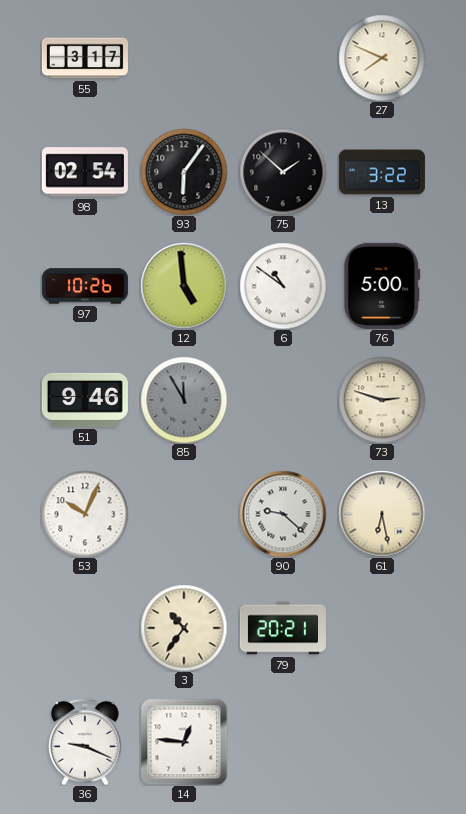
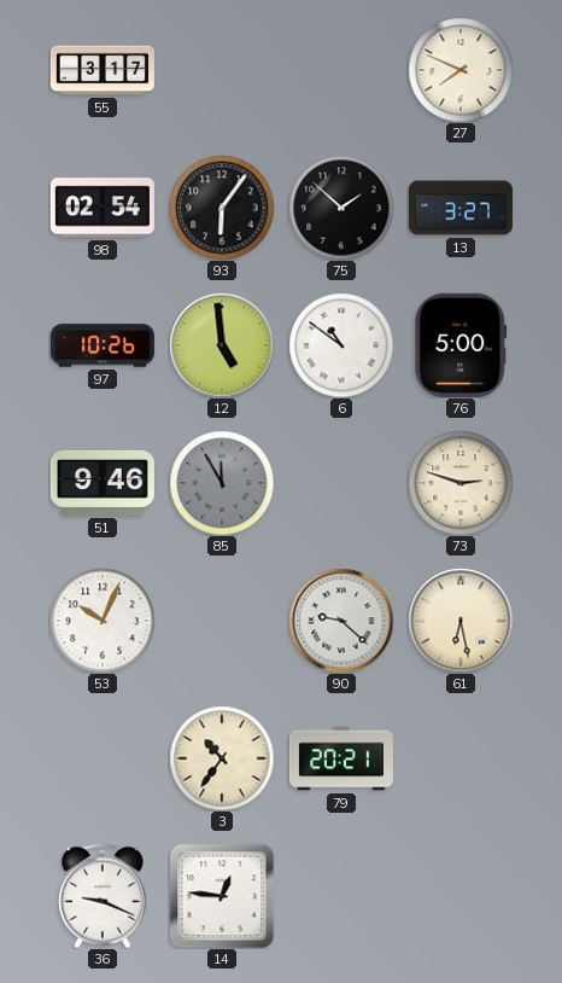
13: 3:22 -> 3:27 (461, 208)
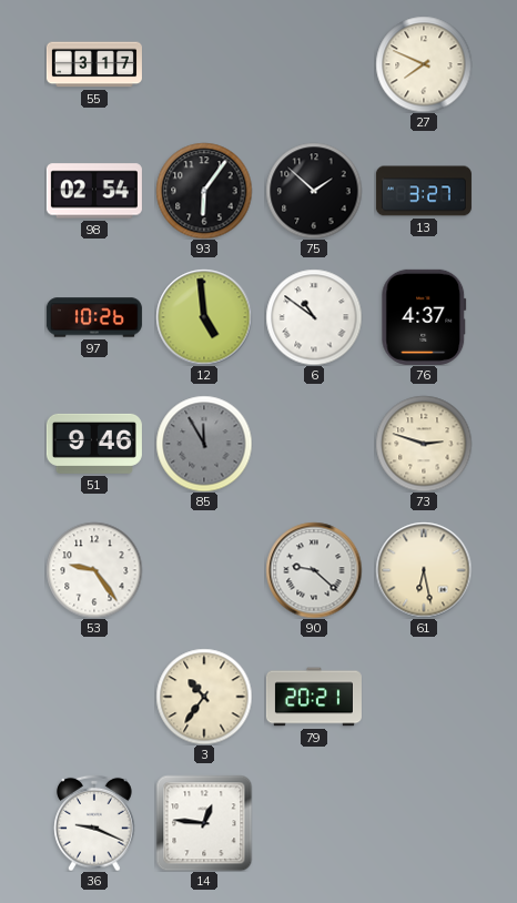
76: 5:00 -> 4:37 (424, 317)
53: 10:04 -> 9:24 (94, 570)
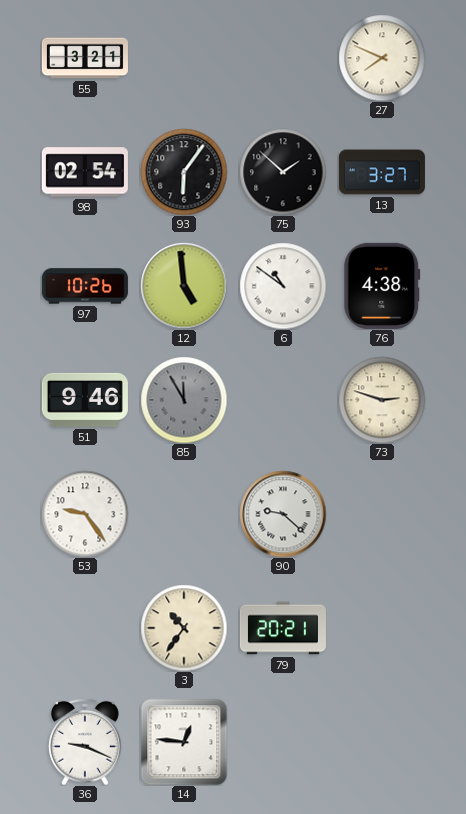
55: 3:17 -> 3:21 (85, 58)
76: 4:37 -> 4:38 (382, 286)
61: 6:28 -> none (424, 570)
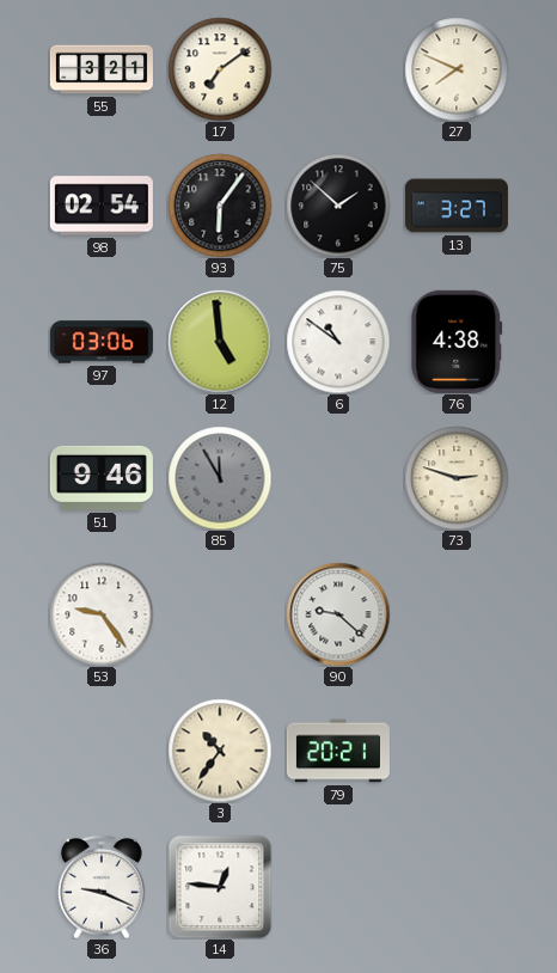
17: none -> 7:09 (220, 69)
97: 10:26 -> 03:06 (102, 342)
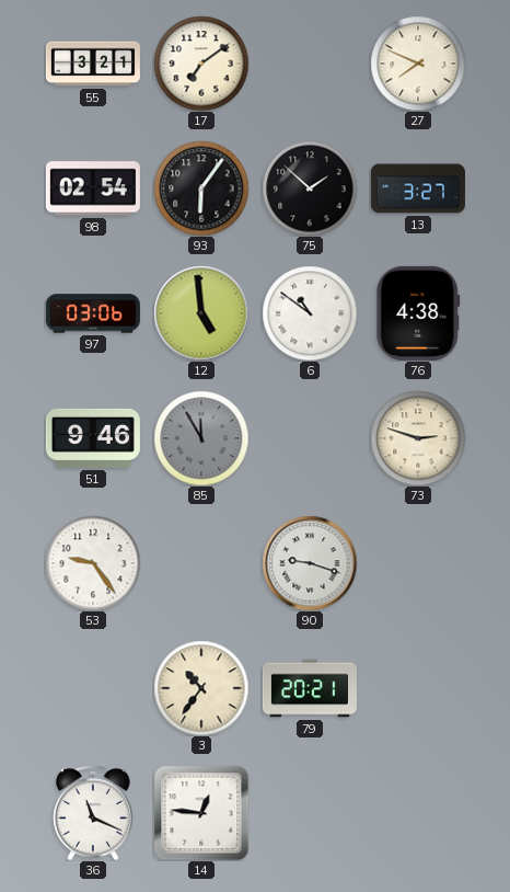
90: 9:22 -> 9:18 (310, 563)
36: 9:19 -> 11:19 (93, 813)
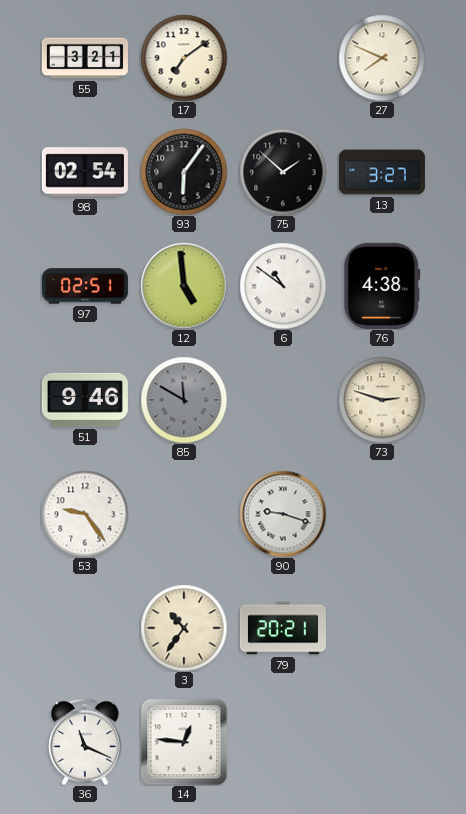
97: 03:06 -> 02:51 (85, 286)
85: 11:55 -> 11:50 (184, 400)
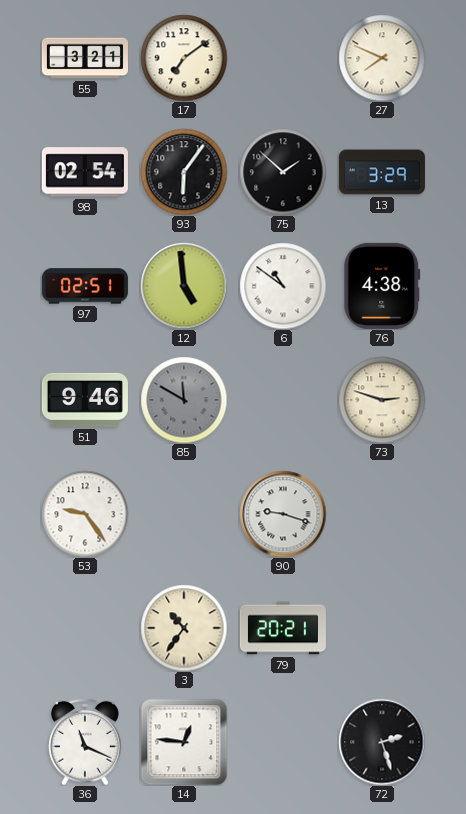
13: 3:27 -> 3:29 (382, 172)
72: none -> 2:27 (382, 742)
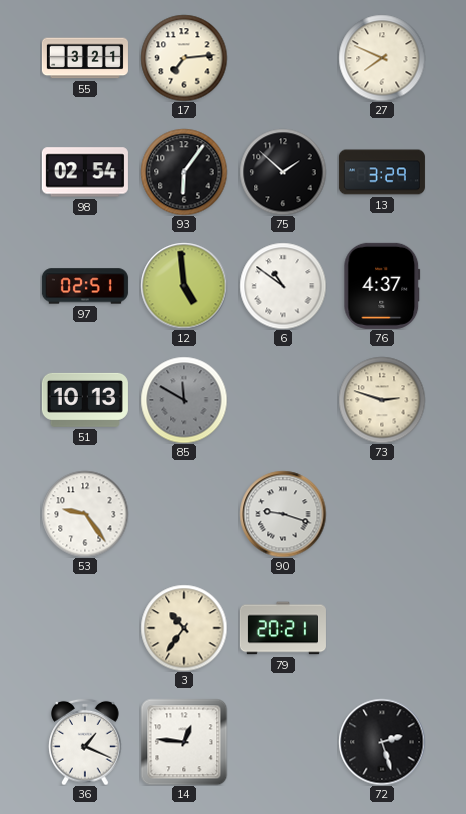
17: 7:09 -> 7:14 (184, 58)
76: 4:38 -> 4:37 (382, 286)
51: 9:46 -> 10:13 (85, 400)
36: 11:19 -> 1:19 (85, 742)
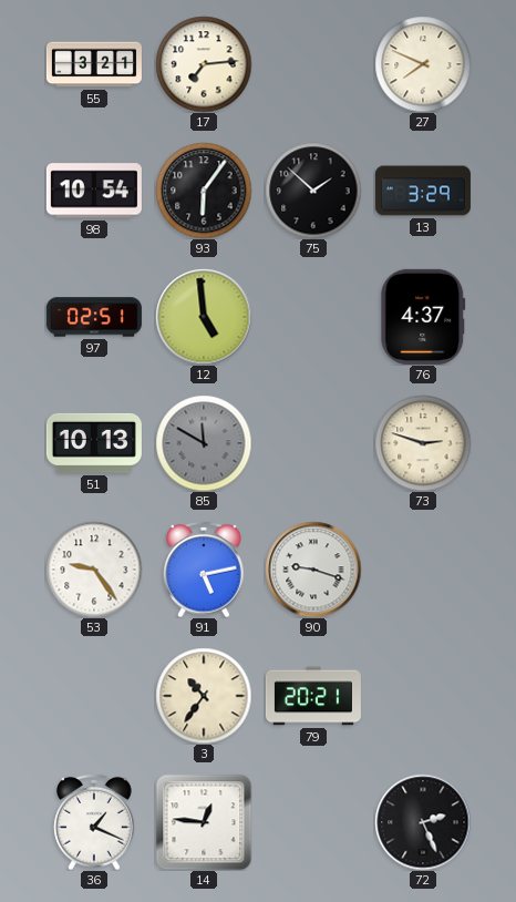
98: 02:54 -> 10:54 (94, 191)
6: 10:51 -> none (283, 286)
91: none -> 5:13 (204, 570)
72: 2:27 -> 2:26 (423, 822)
